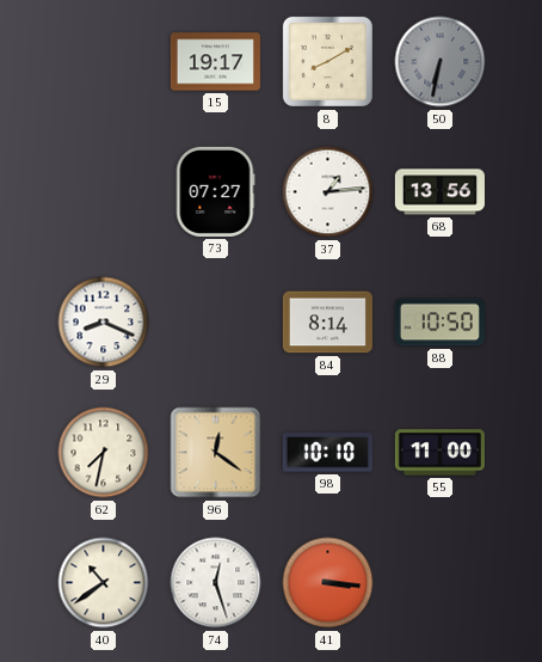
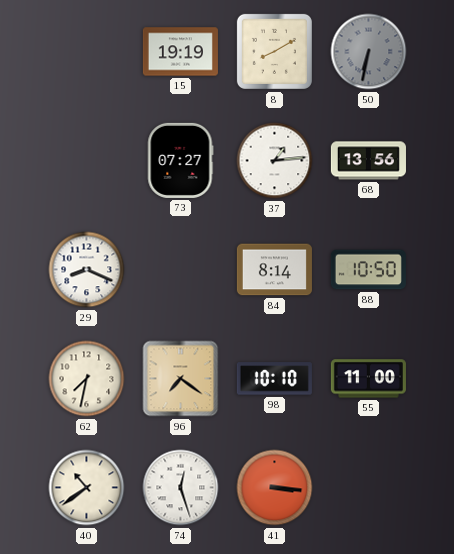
15: 19:17 -> 19:19 (180, 52)
96: 12:21 -> 7:21 (181, 379)
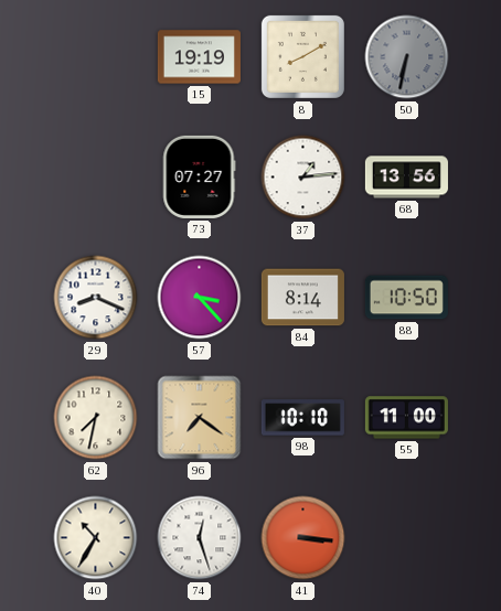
57: none -> 3:23 (200, 298)
40: 10:39 -> 10:35 (96, 538)
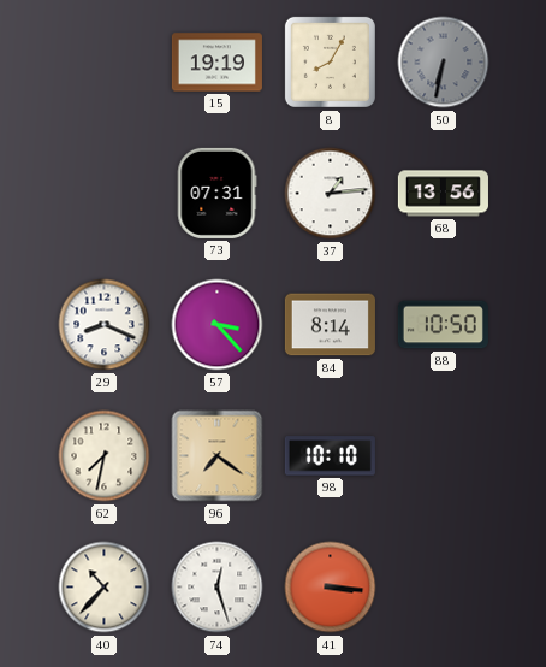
8: 8:10 -> 8:05 (330, 61)
73: 07:27 -> 07:31 (218, 193)
55: 11:00 -> none (406, 418)
40: 10:35 -> 10:37 (105, 588)
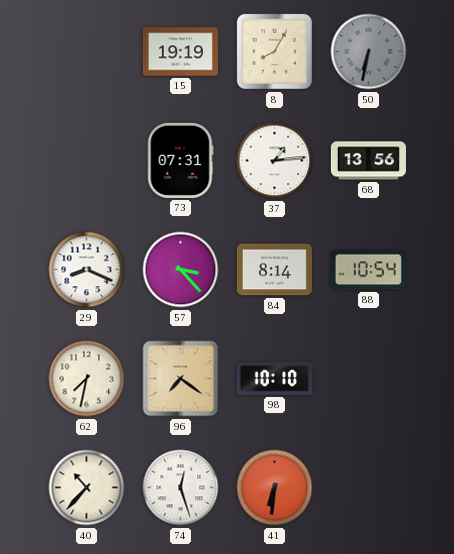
88: 10:50 -> 10:54 (368, 270)
41: 3:16 -> 6:31 (275, 488)
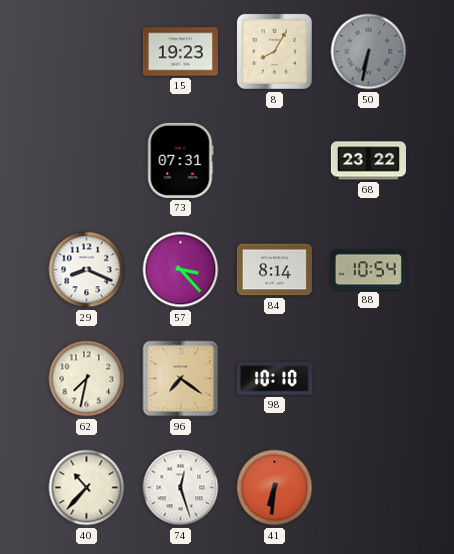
15: 19:19 -> 19:23 (180, 52)
37: 1:14 -> none (275, 161)
68: 13:56 -> 23:22 (368, 161)
